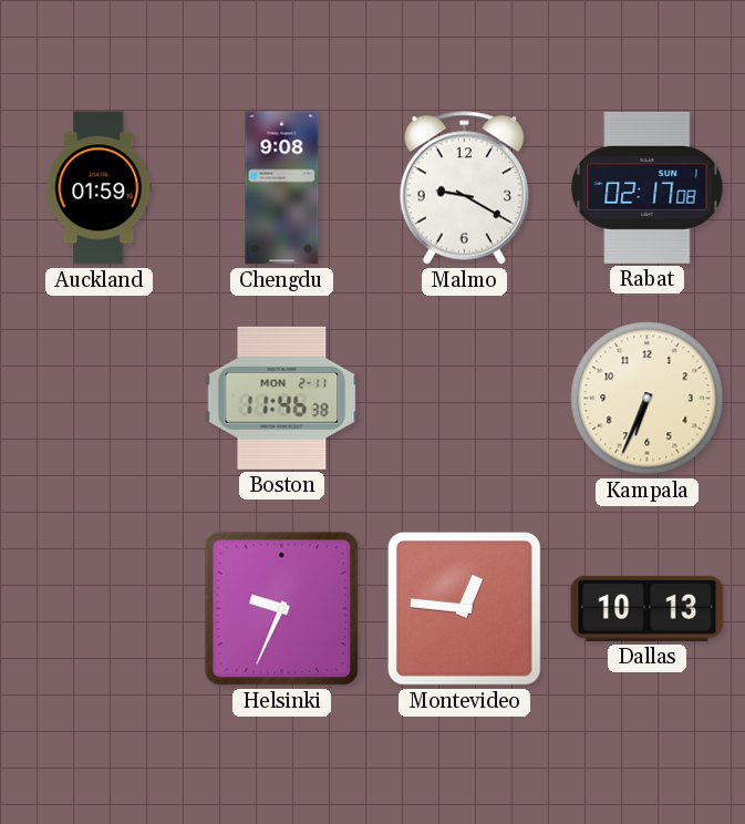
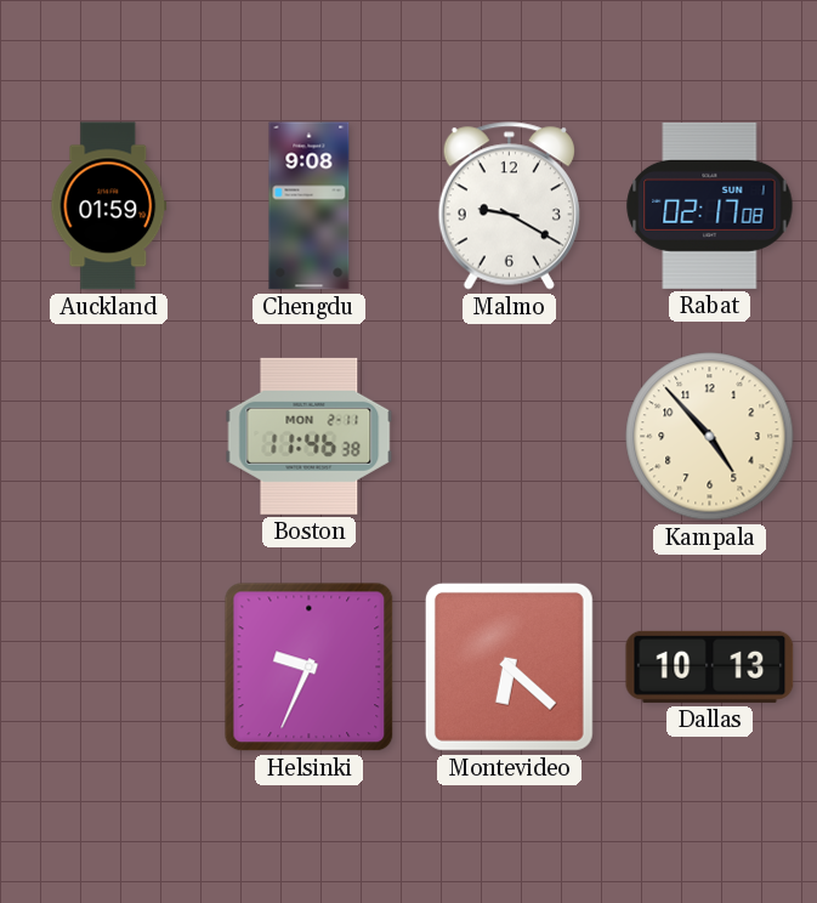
Kampala: 6:34 -> 4:53 (710, 437)
Montevideo: 12:46 -> 6:22 (509, 666)
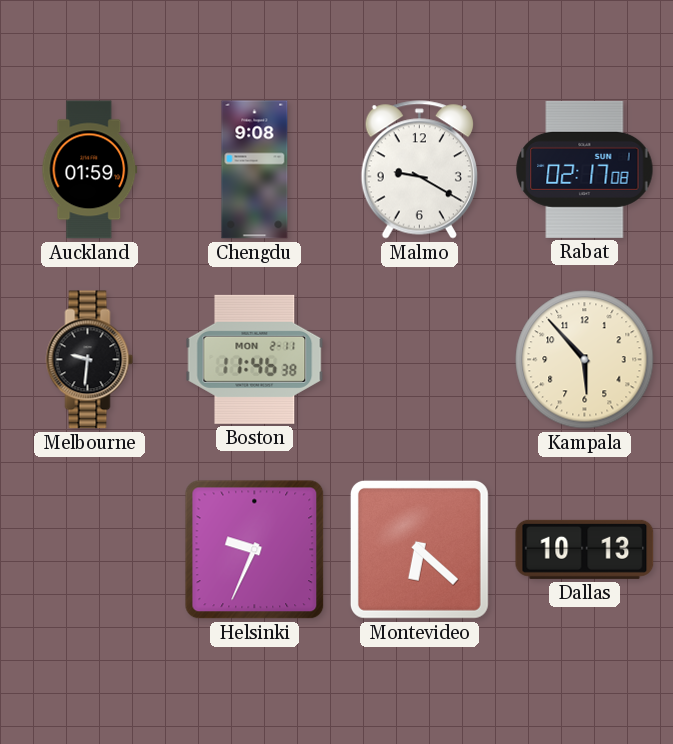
Melbourne: none -> 9:31 (90, 360)
Kampala: 4:53 -> 5:53 (585, 360)
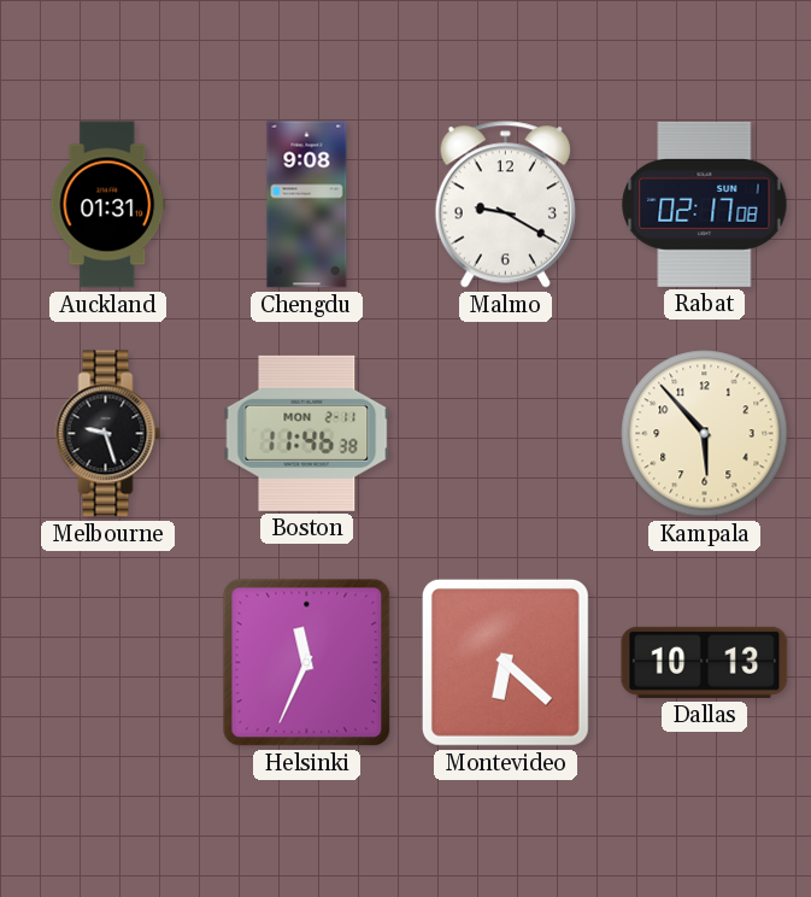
Auckland: 01:59 -> 01:31 (108, 205)
Melbourne: 9:31 -> 9:27 (108, 434)
Helsinki: 9:34 -> 11:34 (307, 663)
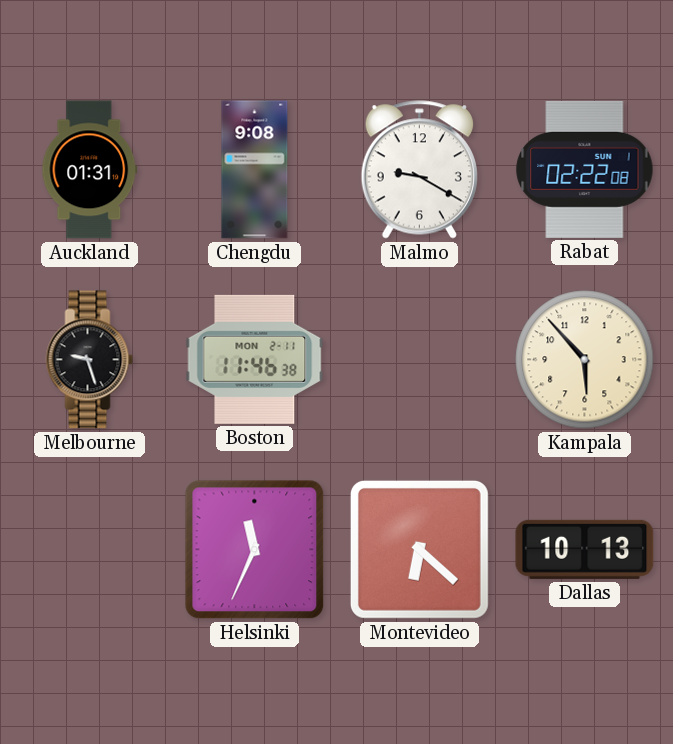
Rabat: 02:17 -> 02:22 (585, 169)
